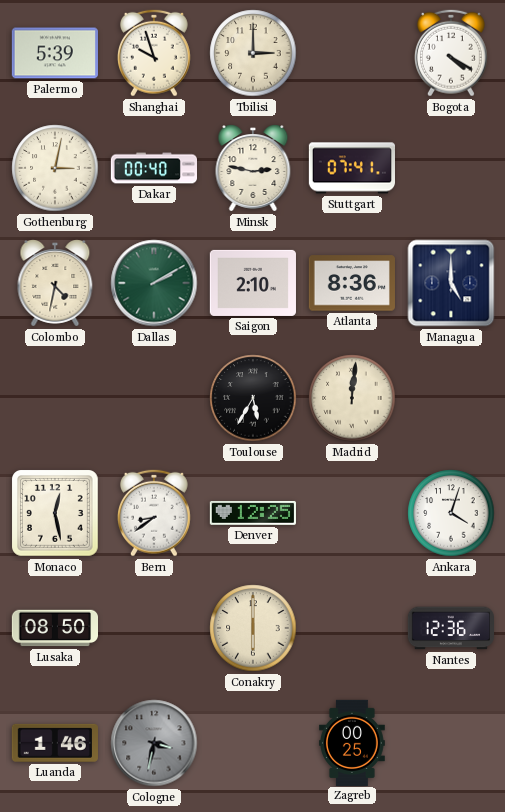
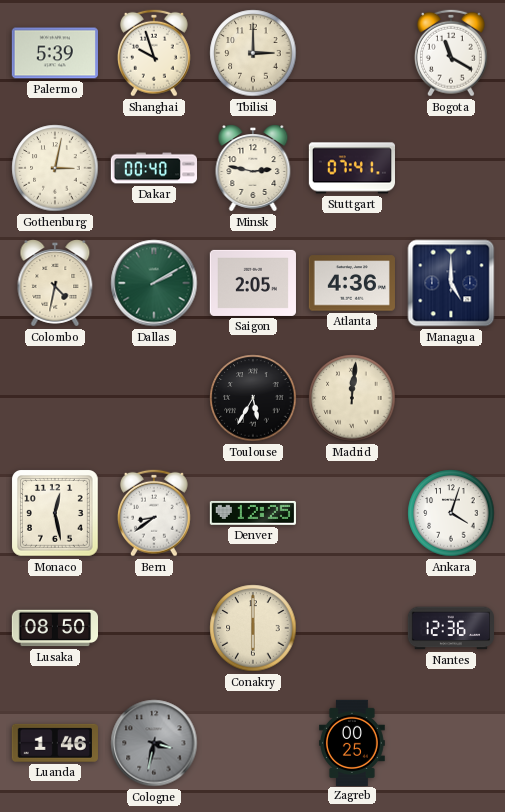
Bogota: 4:20 -> 11:20 (451, 53)
Saigon: 2:10 -> 2:05 (253, 283)
Atlanta: 8:36 -> 4:36 (351, 283)
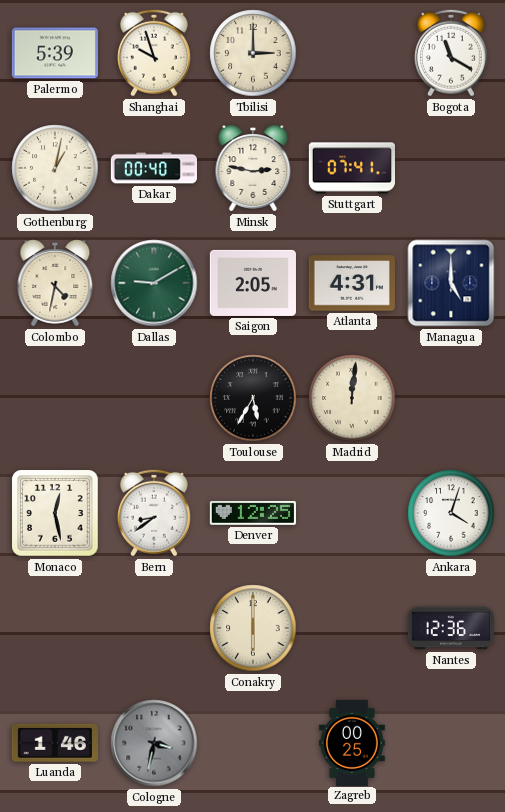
Gothenburg: 3:02 -> 1:02 (55, 168)
Dallas: 2:10 -> 9:10 (154, 283)
Atlanta: 4:36 -> 4:31 (351, 283)
Lusaka: 08:50 -> none (54, 628)
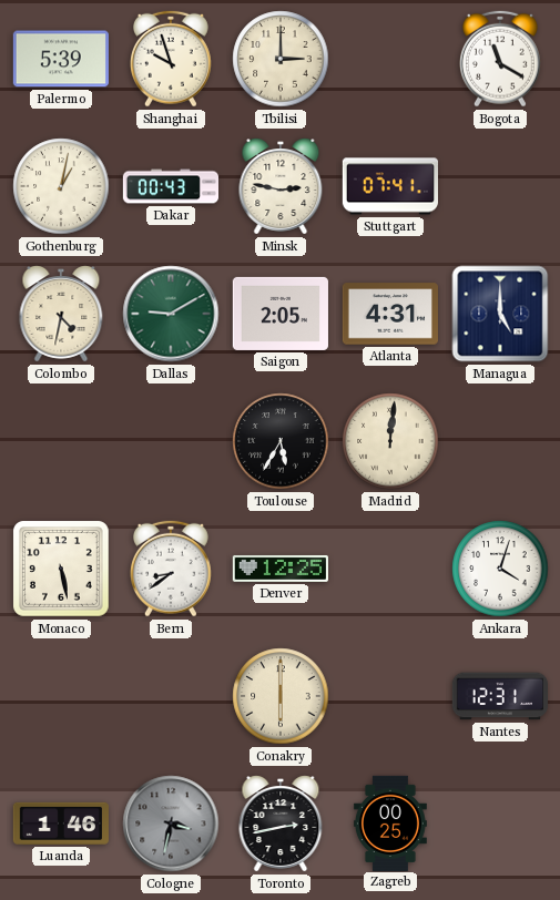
Dakar: 00:40 -> 00:43 (170, 186)
Monaco: 12:28 -> 5:28 (62, 570)
Nantes: 12:36 -> 12:31 (499, 696)
Toronto: none -> 2:43 (281, 824)
